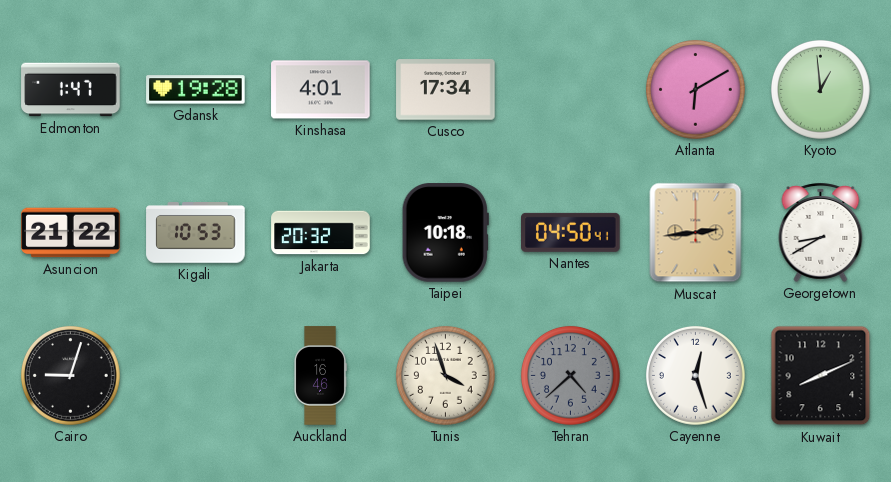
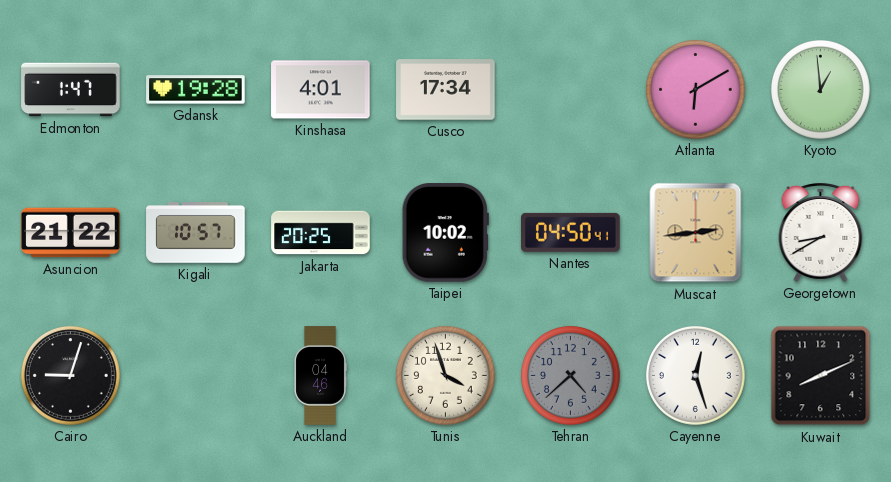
Kigali: 10:53 -> 10:57 (196, 233)
Jakarta: 20:32 -> 20:25 (321, 233)
Taipei: 10:18 -> 10:02 (445, 233)
Auckland: 16:46 -> 04:46 (320, 376)
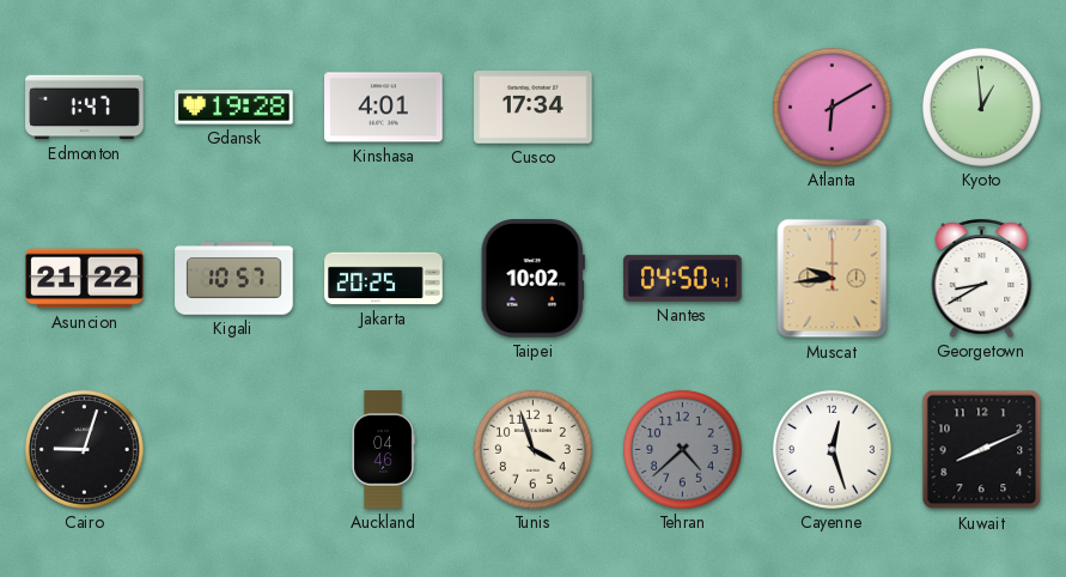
Muscat: 2:44 -> 9:44 (833, 279)
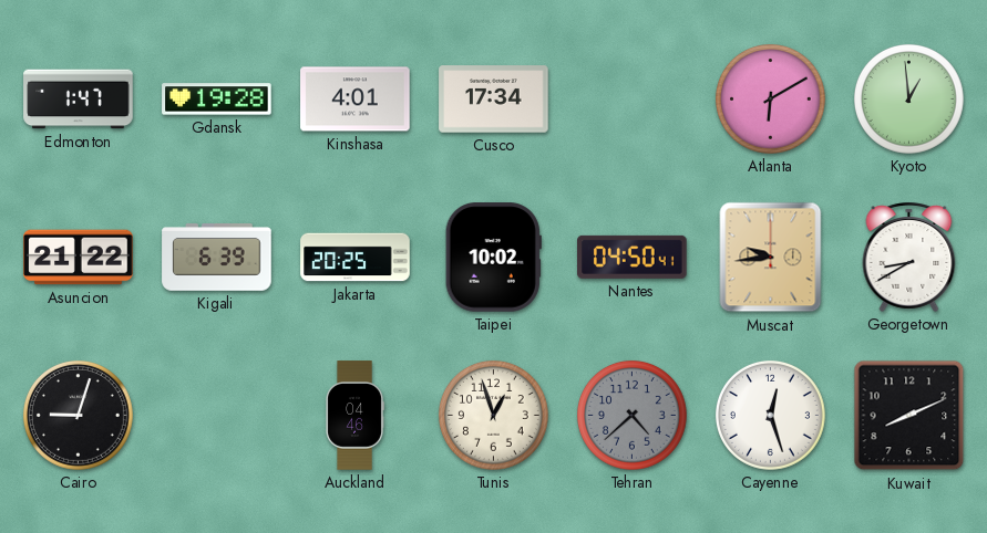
Kigali: 10:57 -> 6:39 (217, 258)
Tunis: 3:57 -> 12:57 (493, 415)
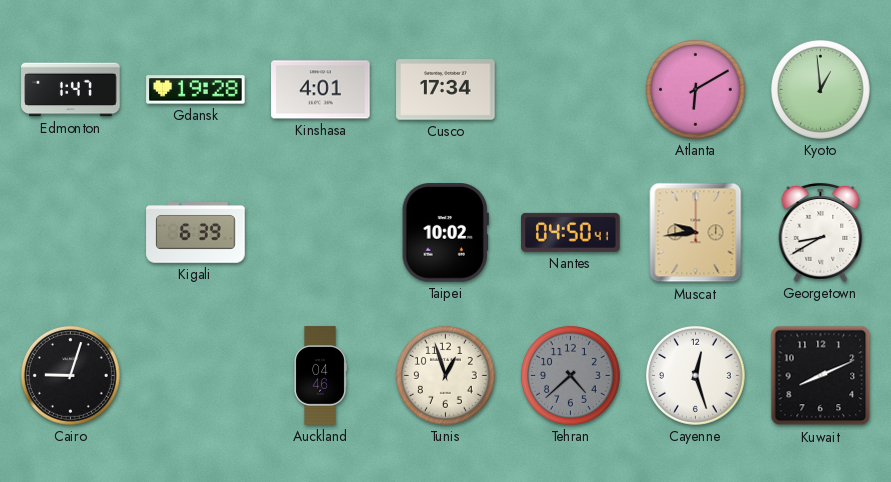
Asuncion: 21:22 -> none (79, 258)
Jakarta: 20:25 -> none (356, 258)
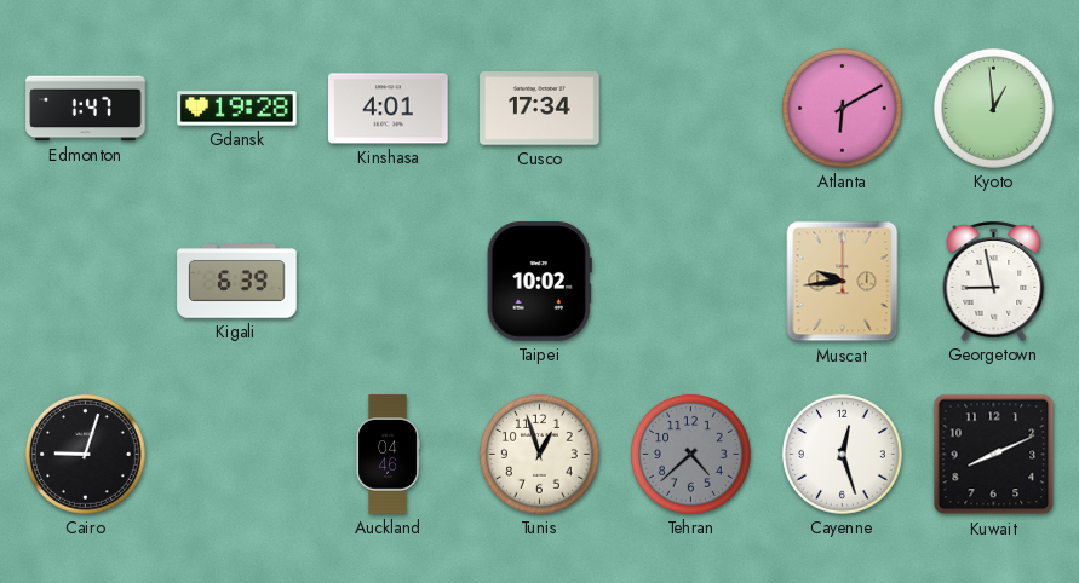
Nantes: 04:50 -> none (571, 232)
Georgetown: 8:40 -> 8:58 (994, 281)
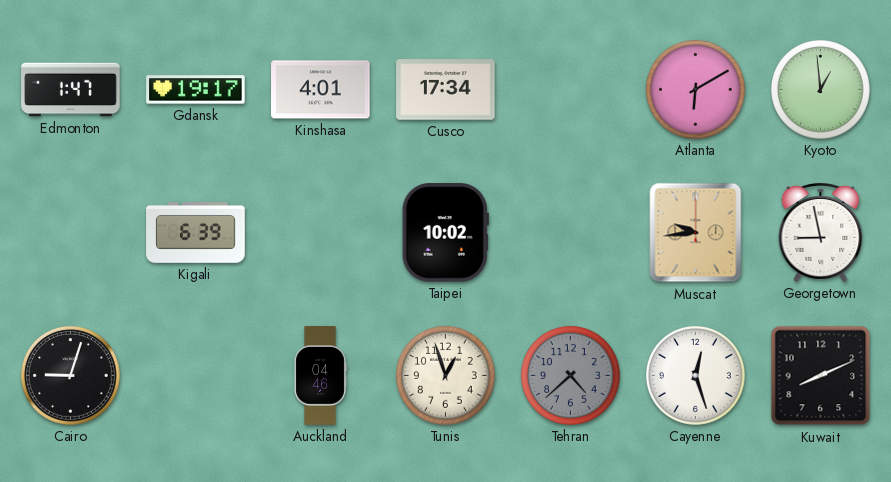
Gdansk: 19:28 -> 19:17 (196, 90)
